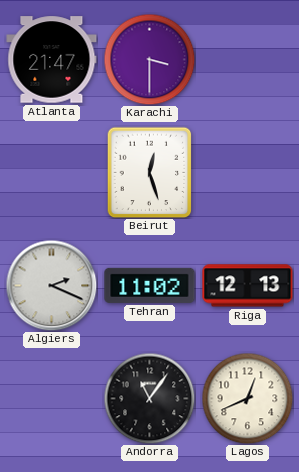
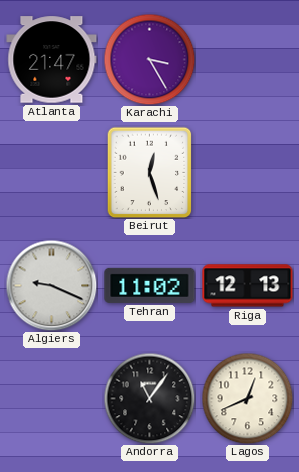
Karachi: 3:30 -> 3:25 (149, 59)
Algiers: 2:19 -> 9:19 (51, 285)
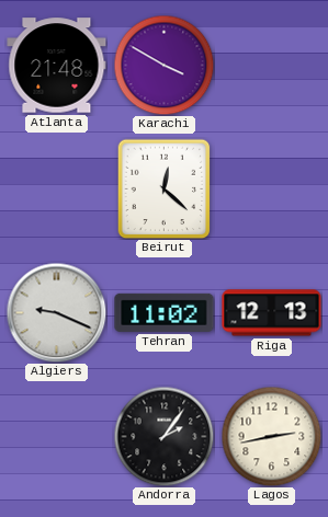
Atlanta: 21:47 -> 21:48 (57, 66)
Karachi: 3:25 -> 3:50 (163, 65)
Beirut: 12:27 -> 12:22 (165, 188)
Andorra: 11:06 -> 2:06 (163, 436)
Lagos: 12:41 -> 2:43 (271, 436)
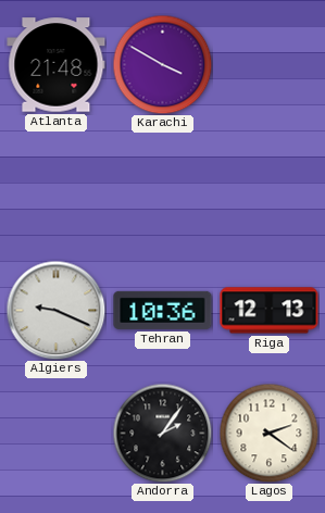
Beirut: 12:22 -> none (165, 188)
Tehran: 11:02 -> 10:36 (163, 310)
Lagos: 2:43 -> 2:21 (268, 433)
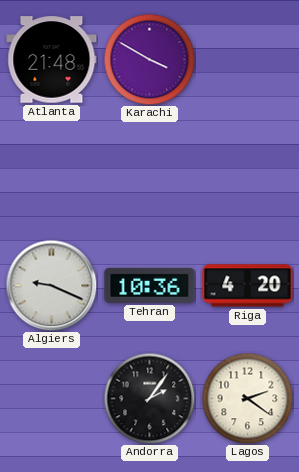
Riga: 12:13 -> 4:20 (248, 286)
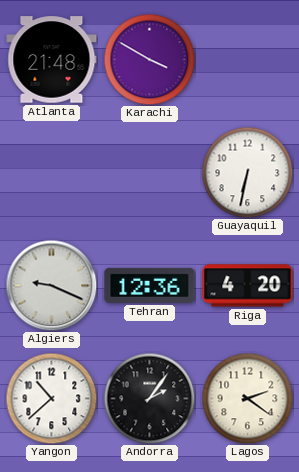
Guayaquil: none -> 6:32 (247, 172)
Tehran: 10:36 -> 12:36 (150, 285)
Yangon: none -> 10:38 (51, 398)
